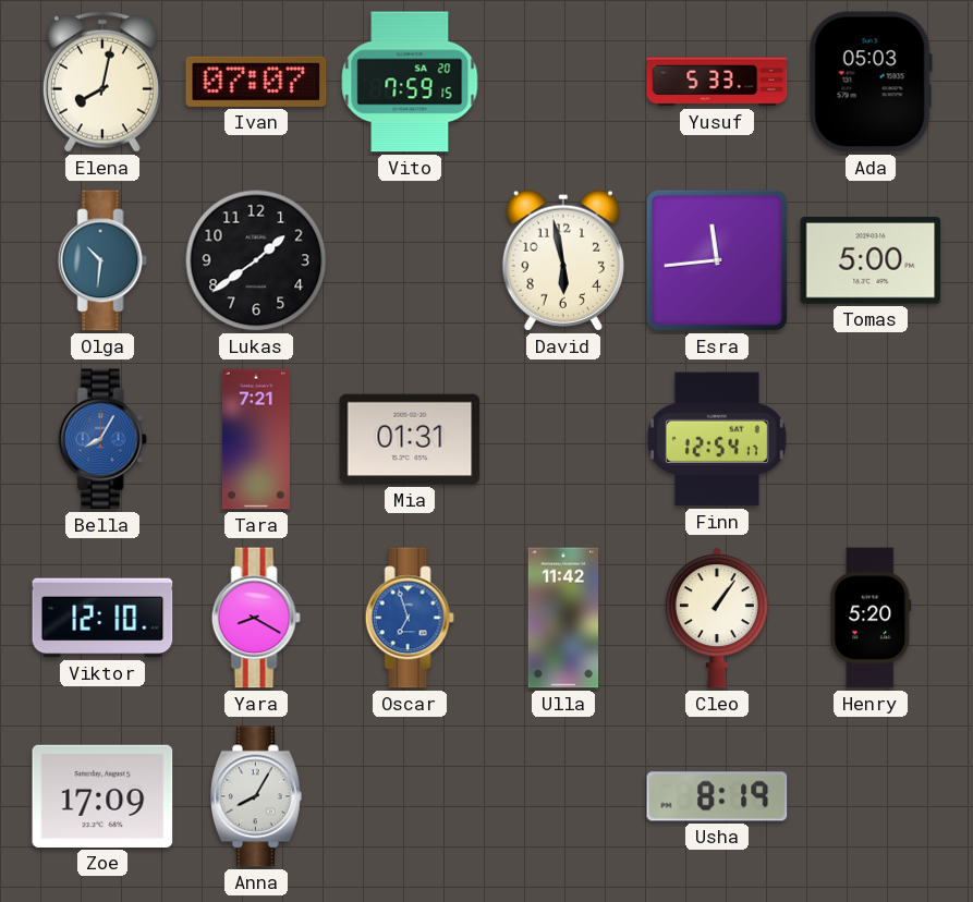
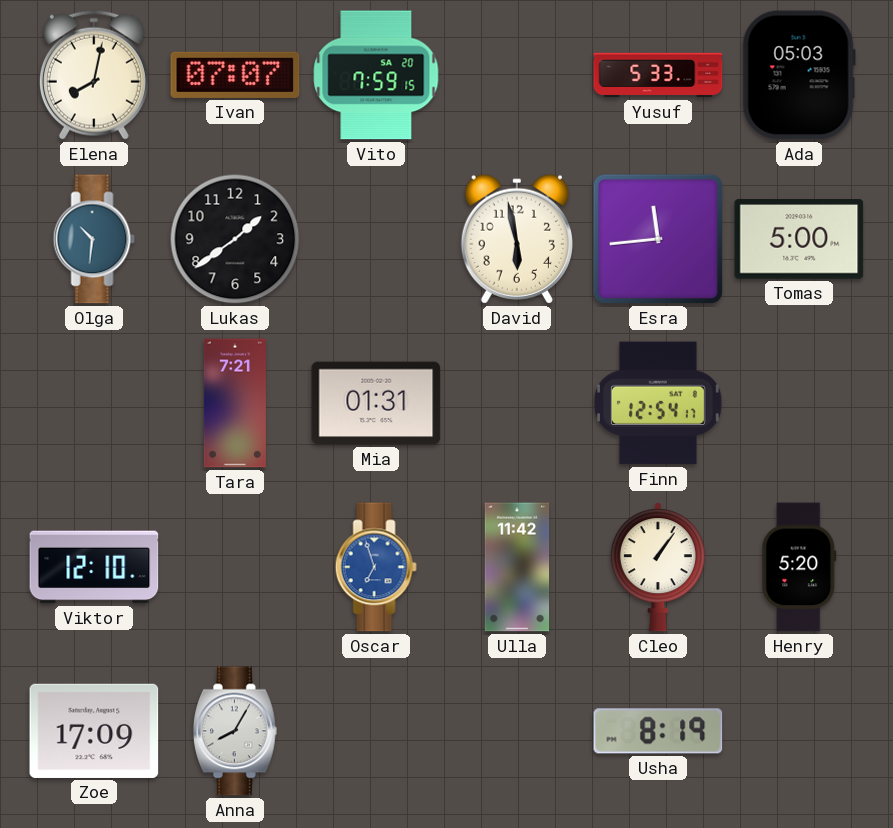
Bella: 8:05 -> none (102, 439)
Yara: 8:20 -> none (256, 618)
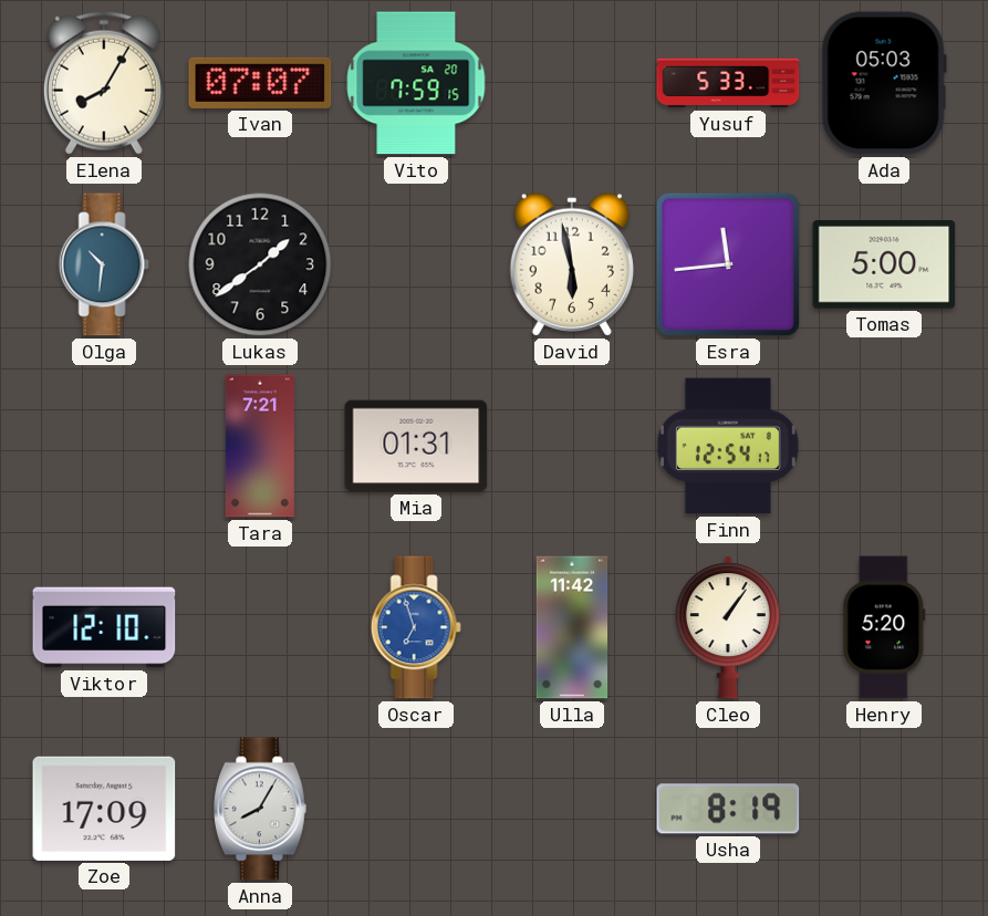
Elena: 8:02 -> 8:05 (104, 83)
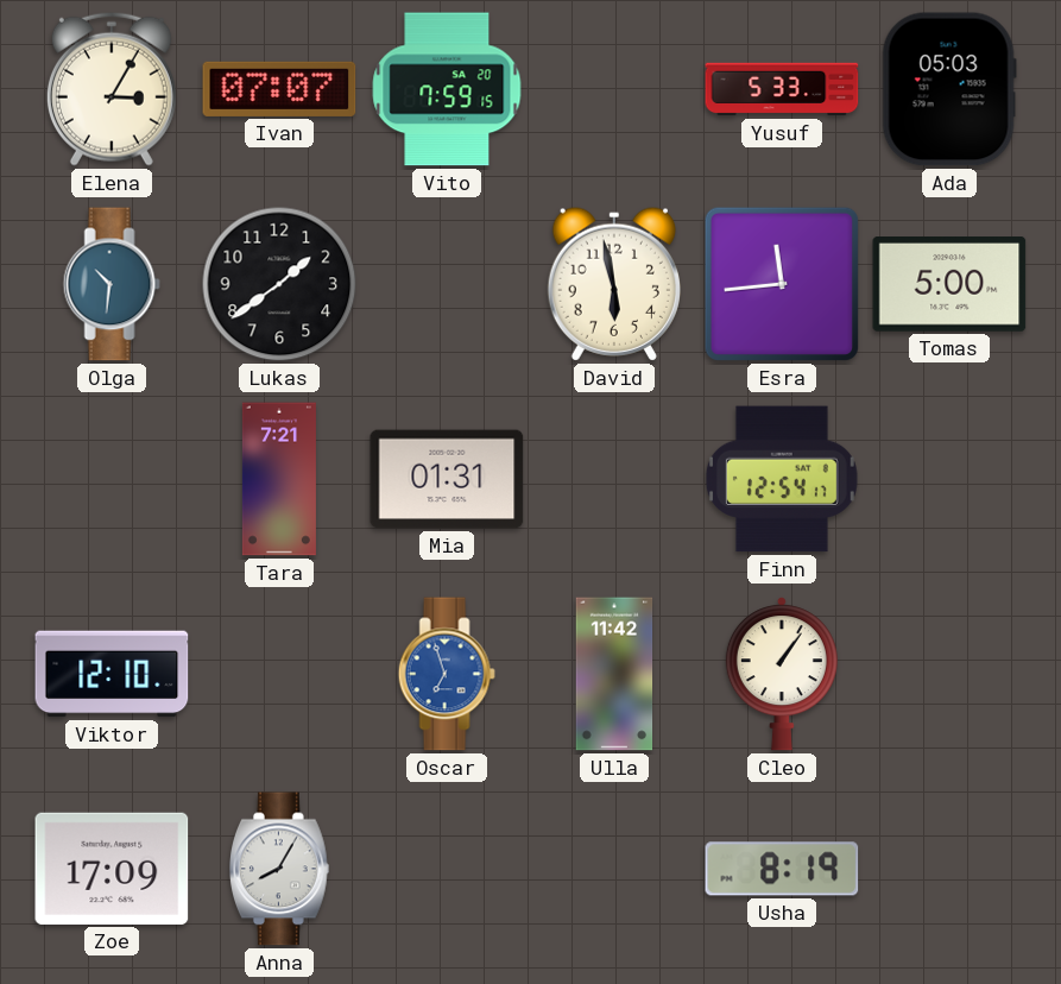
Elena: 8:05 -> 3:05 (112, 89)
Henry: 5:20 -> none (884, 627)
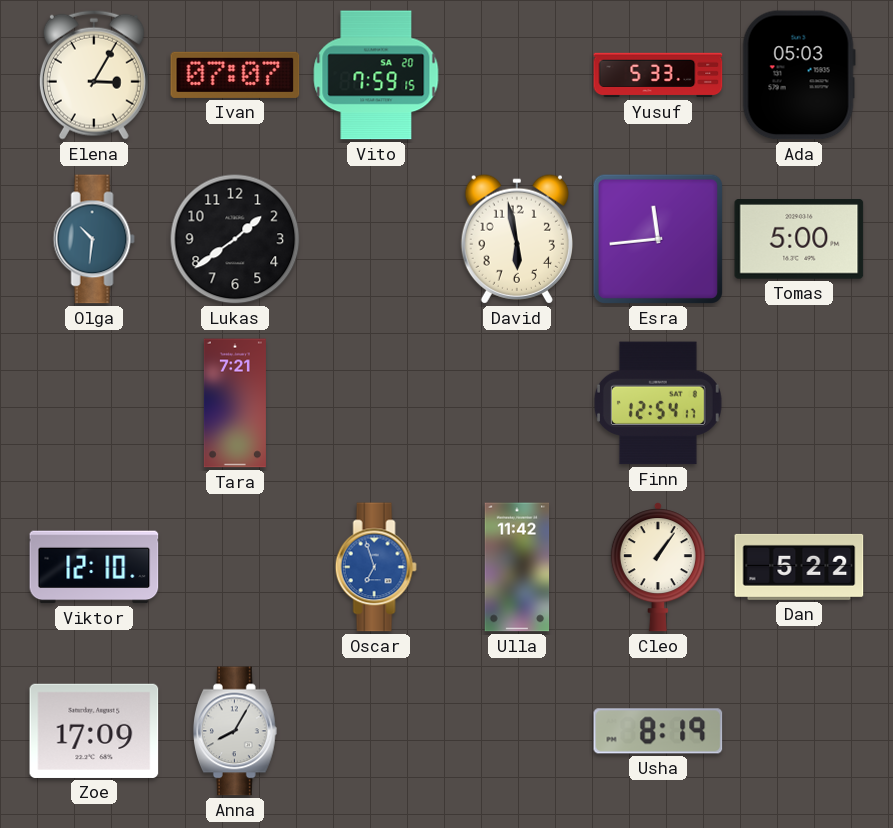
Mia: 01:31 -> none (447, 479)
Dan: none -> 5:22 (799, 567)
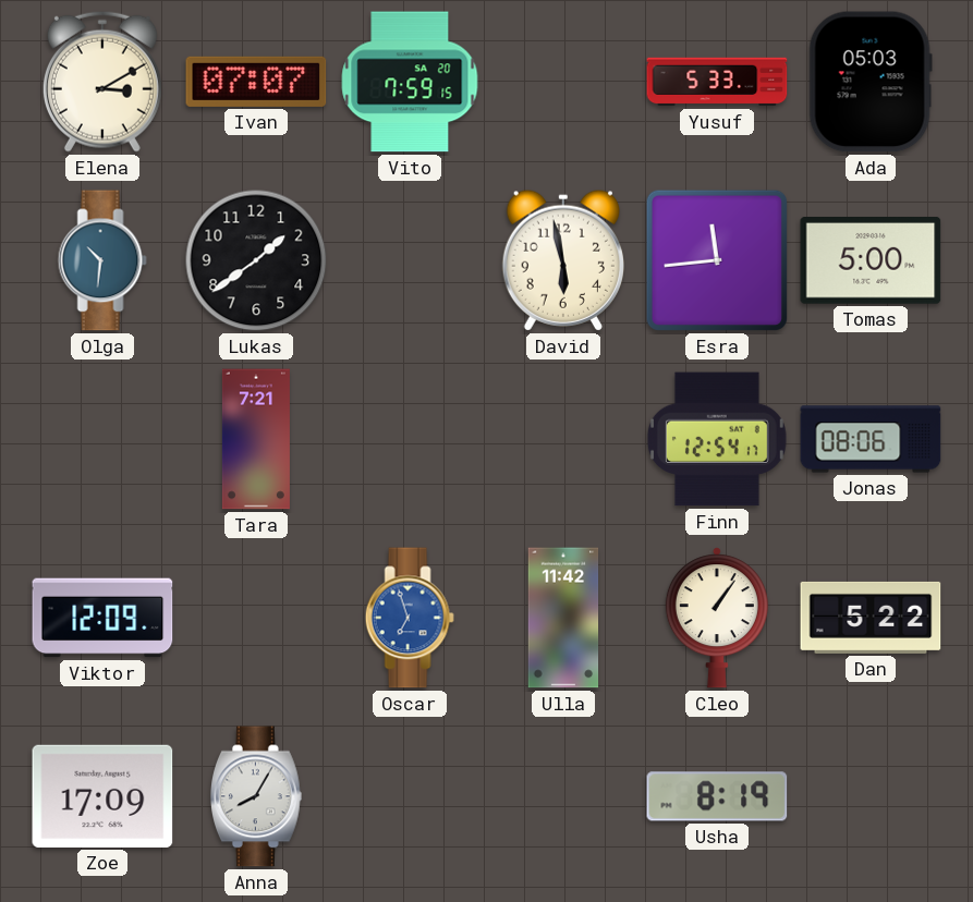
Elena: 3:05 -> 3:10 (102, 82)
Jonas: none -> 08:06 (871, 439)
Viktor: 12:10 -> 12:09 (102, 618)
